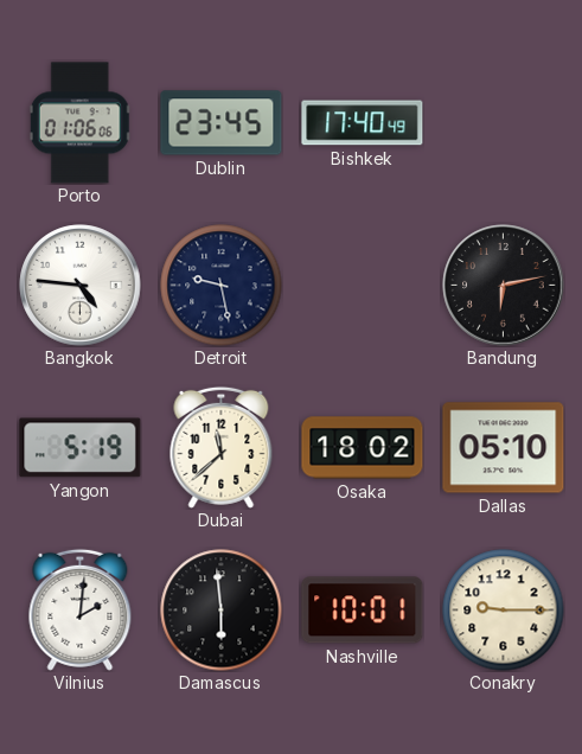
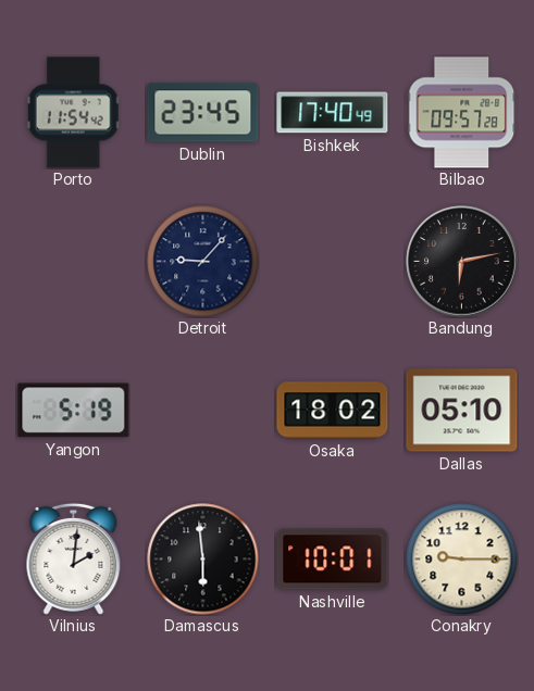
Porto: 01:06 -> 11:54 (73, 113)
Bilbao: none -> 09:57 (462, 113)
Bangkok: 4:46 -> none (81, 286)
Detroit: 9:28 -> 9:07 (203, 262)
Dubai: 11:38 -> none (222, 447)
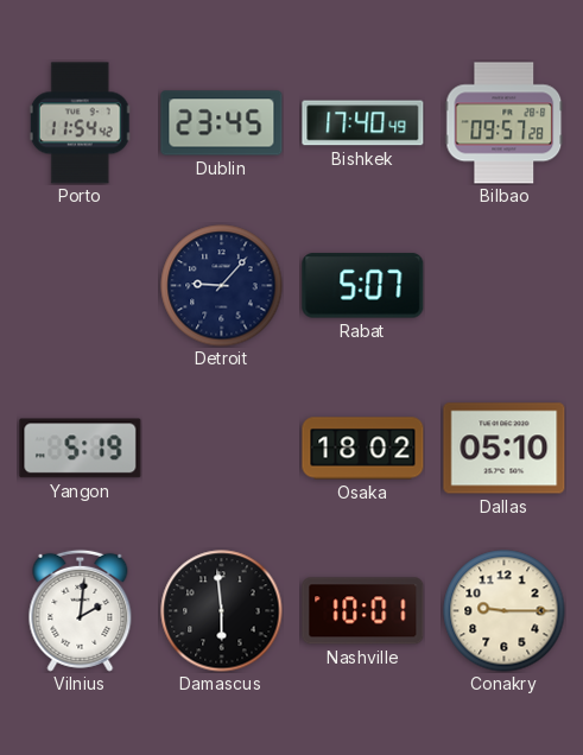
Rabat: none -> 5:07 (363, 286)
Bandung: 6:13 -> none (462, 262)
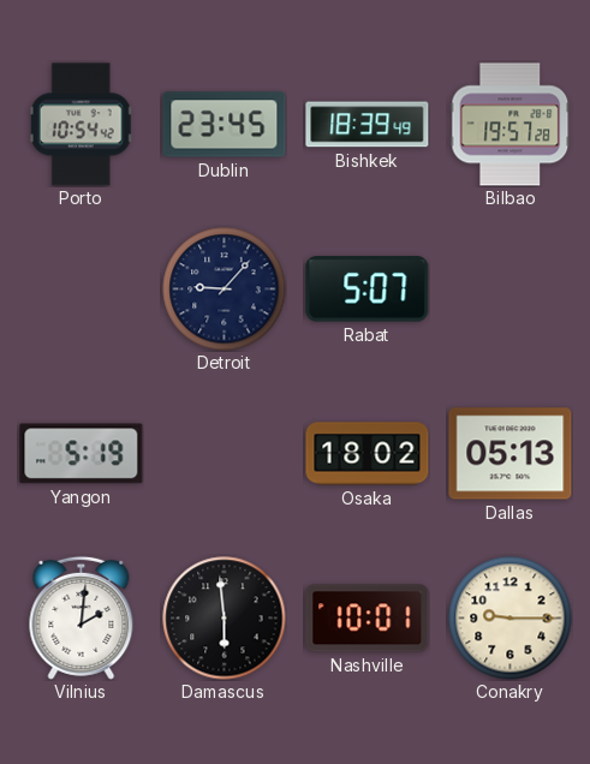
Porto: 11:54 -> 10:54 (81, 125)
Bishkek: 17:40 -> 18:39 (368, 125)
Bilbao: 09:57 -> 19:57 (511, 125)
Dallas: 05:10 -> 05:13 (511, 454)
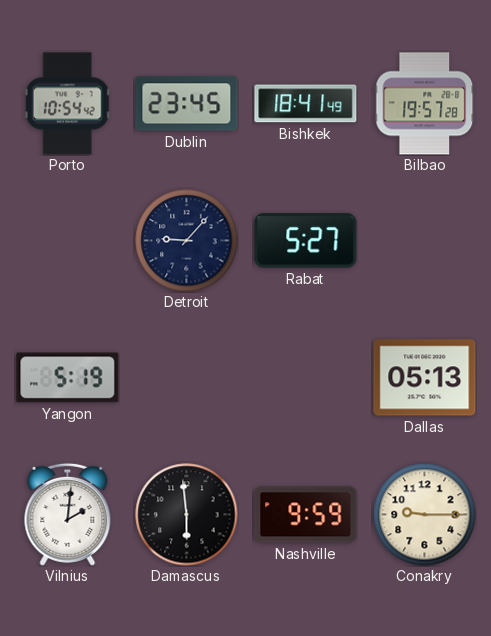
Bishkek: 18:39 -> 18:41 (306, 104)
Rabat: 5:07 -> 5:27 (306, 241)
Osaka: 18:02 -> none (368, 454)
Nashville: 10:01 -> 9:59 (306, 515)
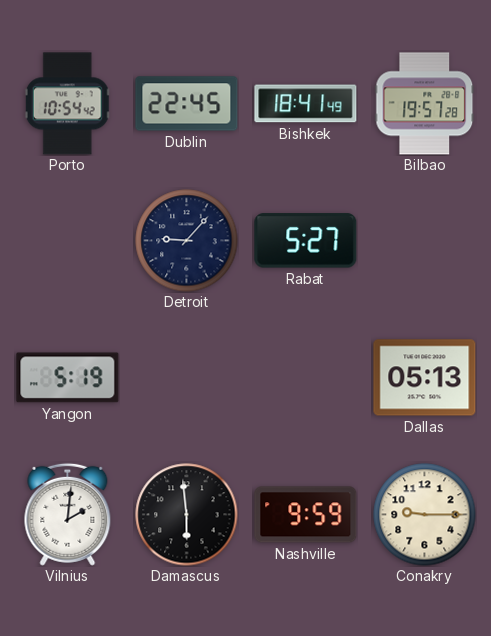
Dublin: 23:45 -> 22:45 (187, 104)
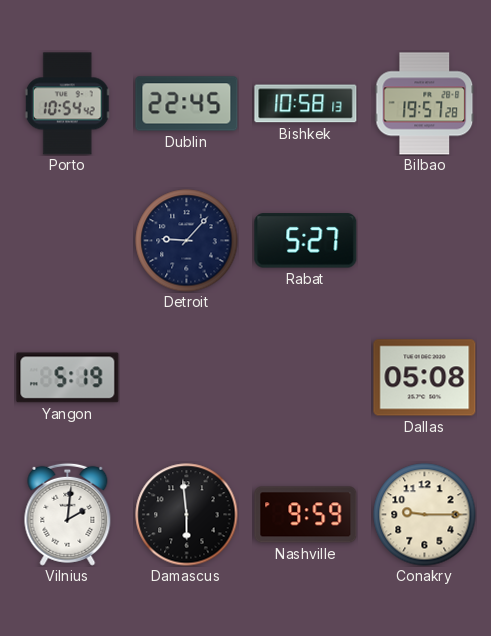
Bishkek: 18:41 -> 10:58 (306, 104)
Dallas: 05:13 -> 05:08 (425, 378)
